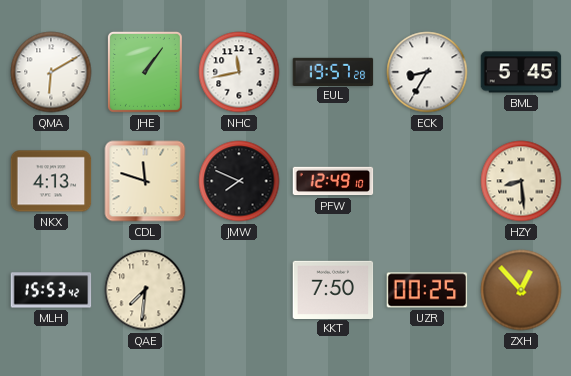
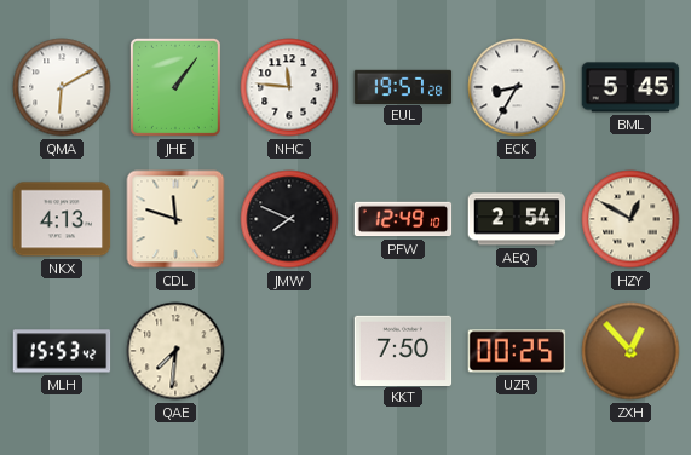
NHC: 11:43 -> 11:46 (289, 87)
AEQ: none -> 2:54 (517, 219)
HZY: 8:29 -> 12:50 (630, 219)
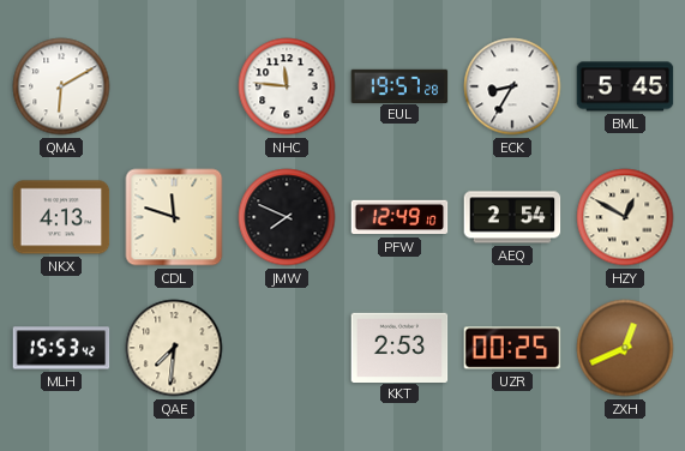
JHE: 1:06 -> none (175, 87)
KKT: 7:50 -> 2:53 (399, 347)
ZXH: 12:53 -> 12:41 (625, 348)
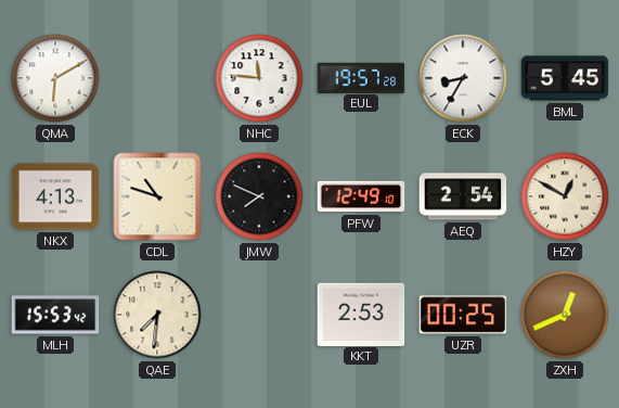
CDL: 11:48 -> 10:48 (157, 196)
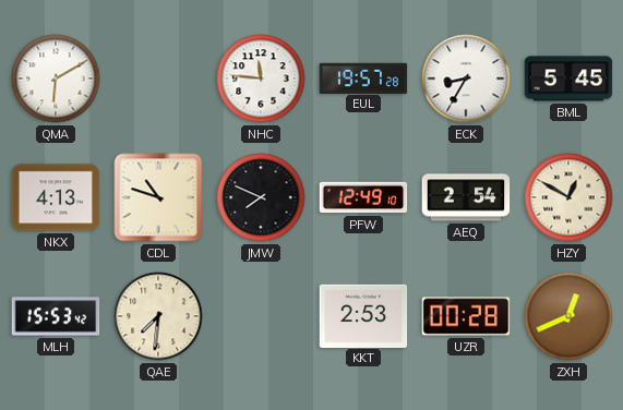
UZR: 00:25 -> 00:28 (466, 316)
